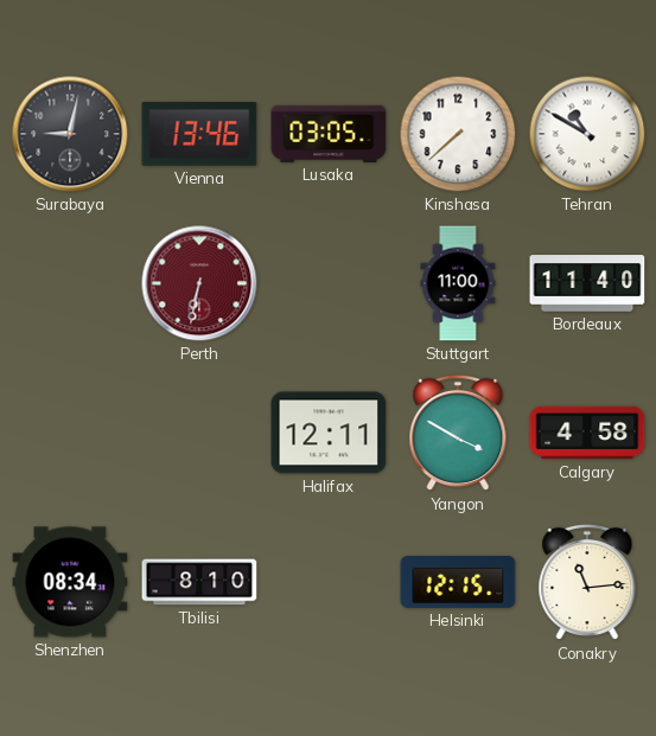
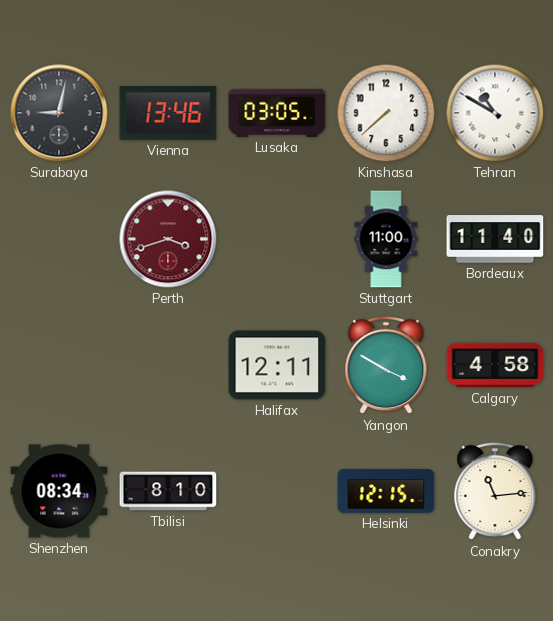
Perth: 6:32 -> 3:42 (168, 239)
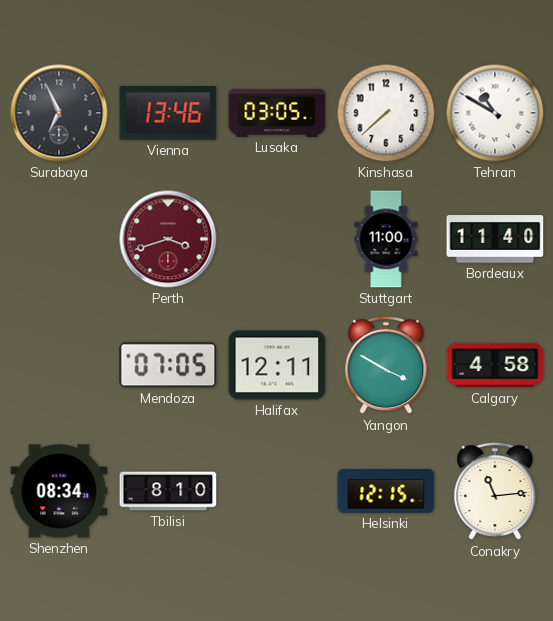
Surabaya: 9:02 -> 6:56 (59, 113)
Mendoza: none -> 07:05 (168, 365)
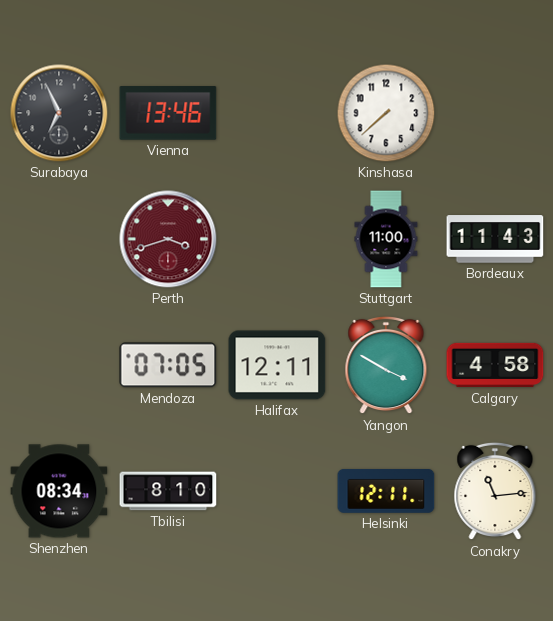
Lusaka: 03:05 -> none (277, 113)
Tehran: 10:50 -> none (495, 113)
Bordeaux: 11:40 -> 11:43 (495, 239)
Helsinki: 12:15 -> 12:11 (386, 491)
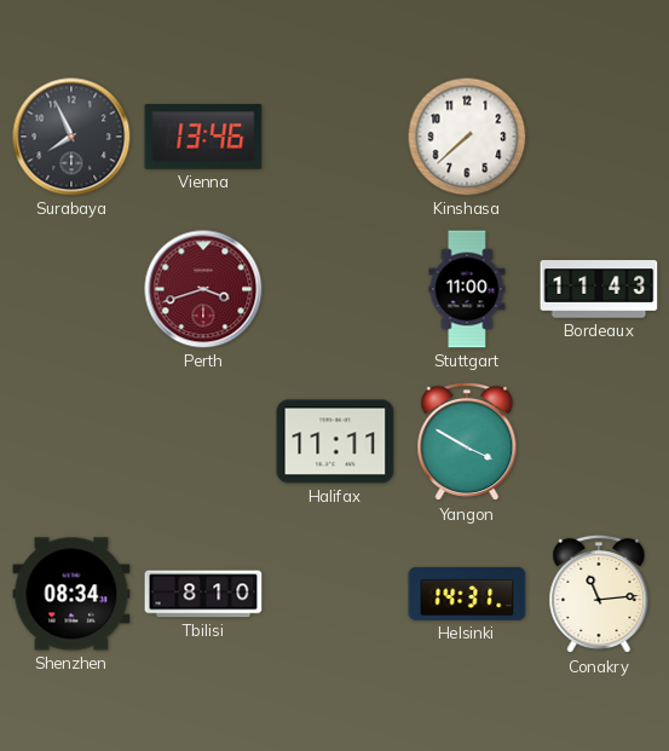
Surabaya: 6:56 -> 7:56 (71, 137)
Mendoza: 07:05 -> none (168, 365)
Halifax: 12:11 -> 11:11 (335, 441)
Calgary: 4:58 -> none (495, 365)
Helsinki: 12:11 -> 14:31 (467, 594)
